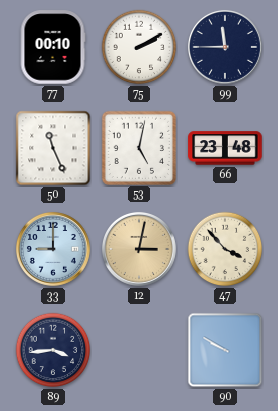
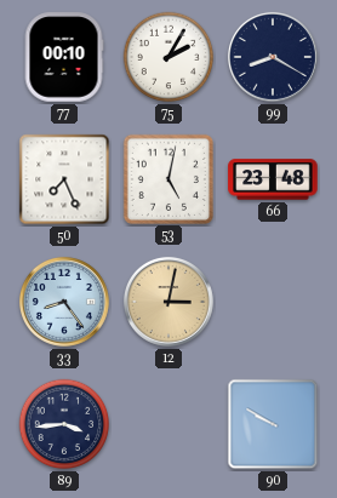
75: 2:10 -> 2:05 (168, 57)
99: 11:45 -> 8:20 (273, 57)
50: 11:26 -> 7:26 (64, 179)
33: 9:00 -> 8:24 (64, 302)
47: 3:53 -> none (225, 249)
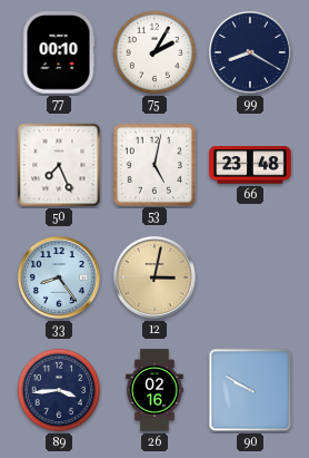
26: none -> 02:16 (154, 390)
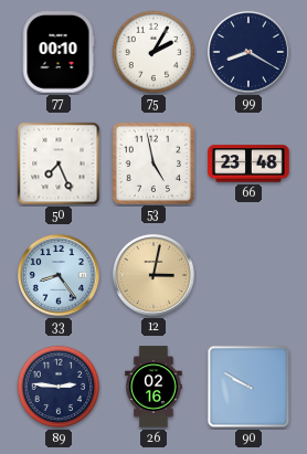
53: 5:02 -> 4:58 (152, 162)
89: 3:44 -> 2:46 (59, 387)
